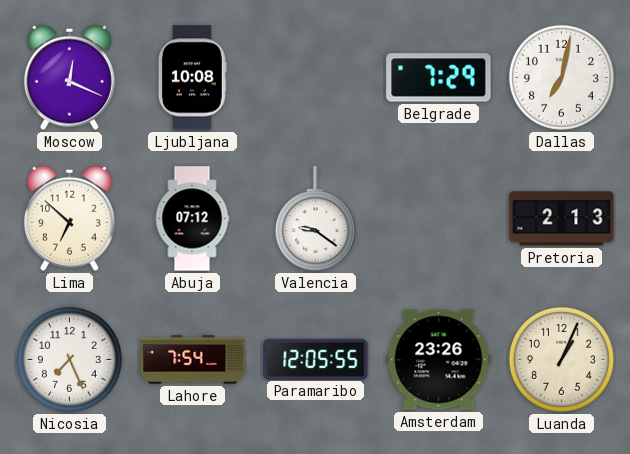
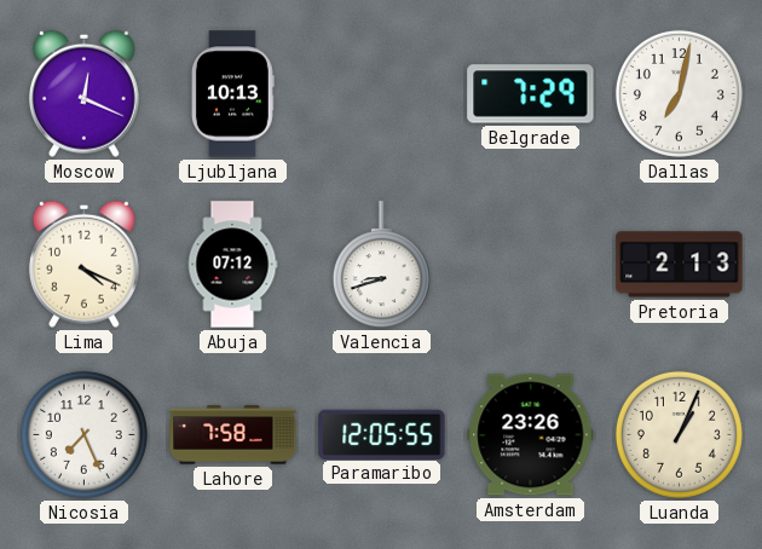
Ljubljana: 10:08 -> 10:13 (232, 94)
Lima: 6:52 -> 4:19 (83, 264)
Valencia: 9:21 -> 8:42 (381, 265)
Lahore: 7:54 -> 7:58 (233, 435)
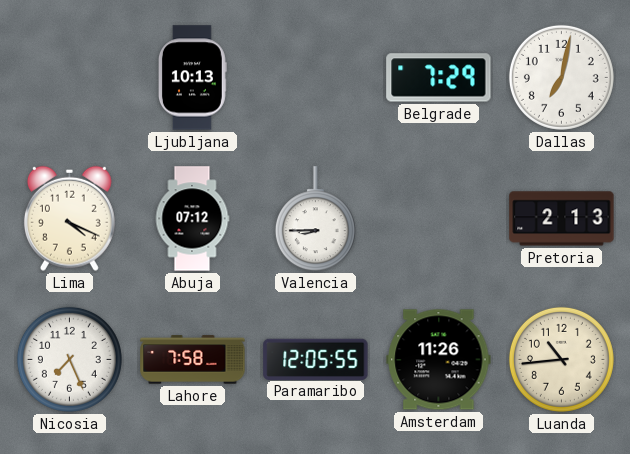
Moscow: 12:19 -> none (83, 93)
Valencia: 8:42 -> 8:45 (315, 219)
Amsterdam: 23:26 -> 11:26 (439, 360)
Luanda: 1:04 -> 10:44 (561, 359)
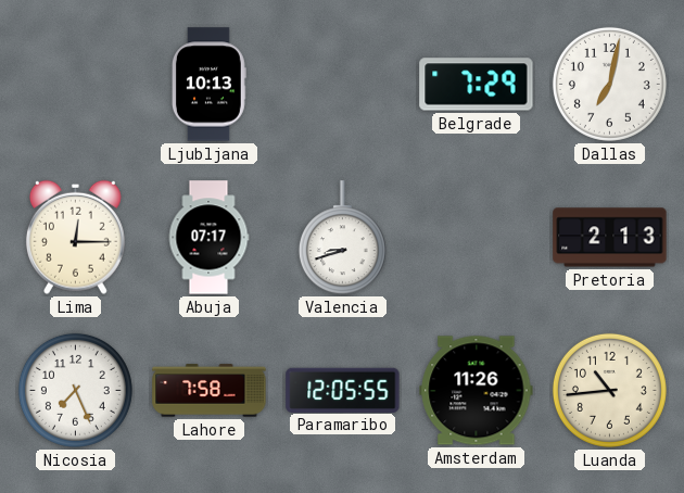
Lima: 4:19 -> 12:15 (75, 237)
Abuja: 07:12 -> 07:17 (208, 238)
Valencia: 8:45 -> 8:42 (342, 238)
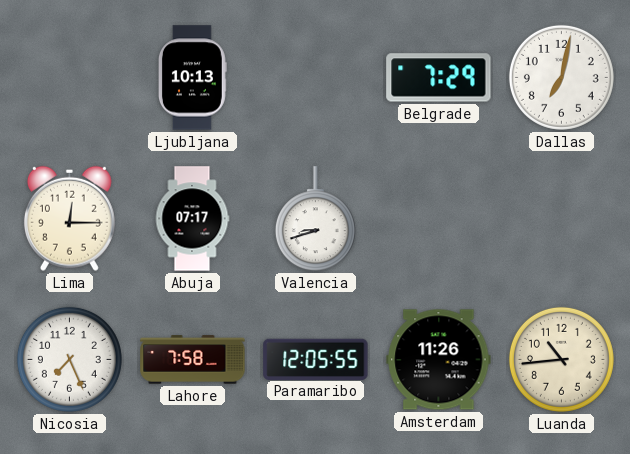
Pretoria: 2:13 -> none (610, 238)
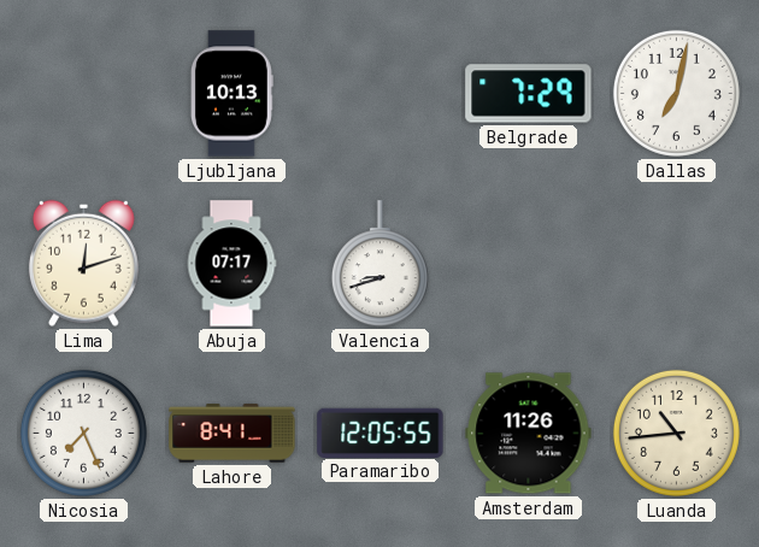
Lima: 12:15 -> 12:12 (83, 263)
Lahore: 7:58 -> 8:41 (233, 434)
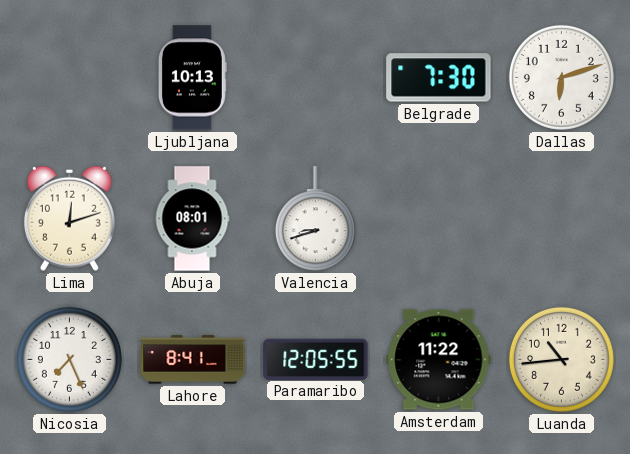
Belgrade: 7:29 -> 7:30 (439, 78)
Dallas: 7:02 -> 6:12 (561, 77)
Abuja: 07:17 -> 08:01 (192, 219)
Amsterdam: 11:26 -> 11:22 (439, 360)
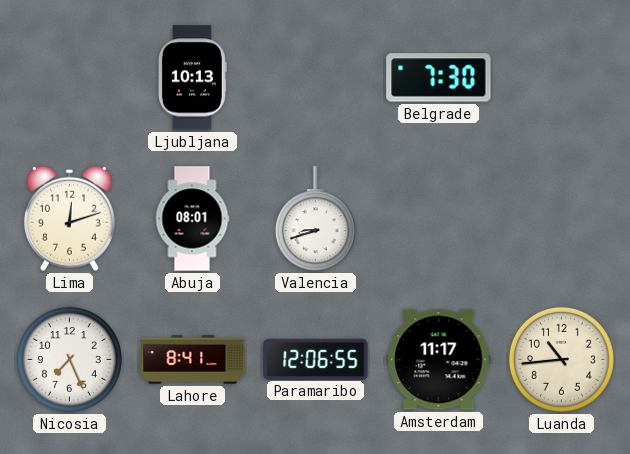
Dallas: 6:12 -> none (561, 77)
Paramaribo: 12:05 -> 12:06 (316, 359)
Amsterdam: 11:22 -> 11:17 (439, 360)
